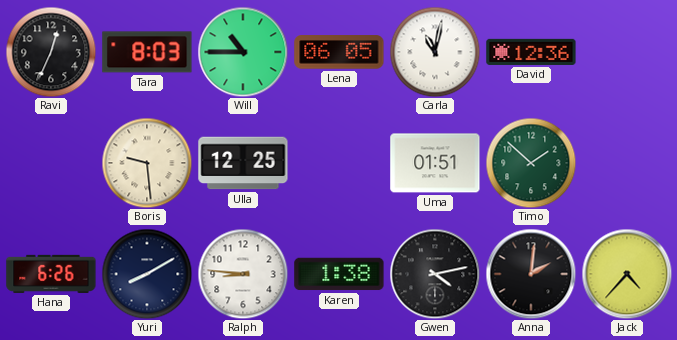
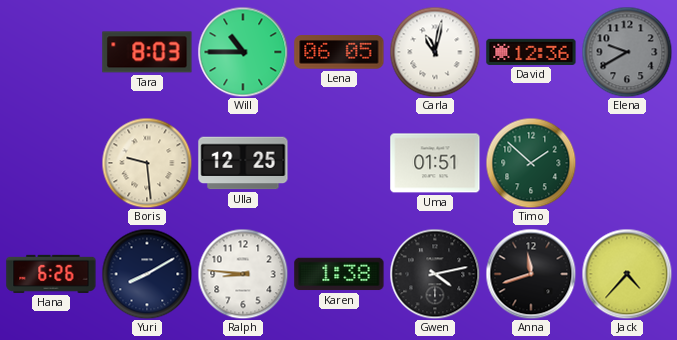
Ravi: 12:34 -> none (51, 52)
Elena: none -> 9:40 (627, 52)
Anna: 2:01 -> 11:42 (531, 274)
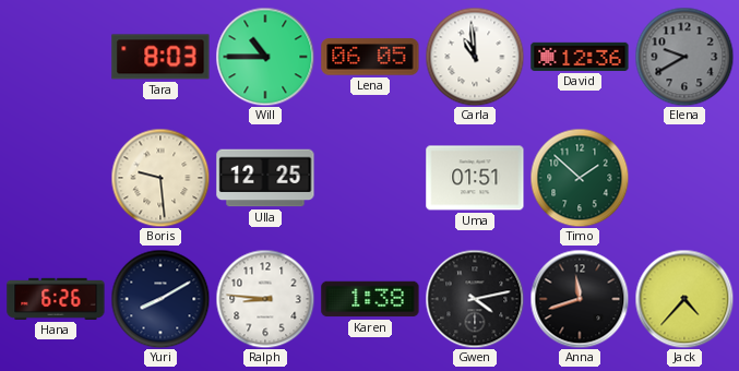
Carla: 11:02 -> 10:59 (475, 57)
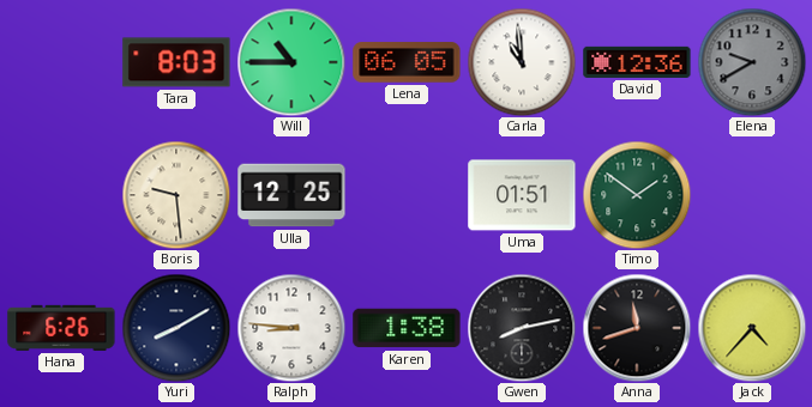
Timo: 1:52 -> 1:51 (637, 195)
Gwen: 4:13 -> 8:13 (522, 328)
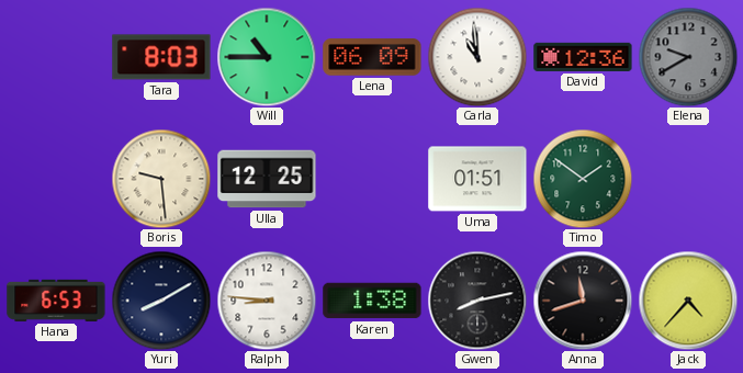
Lena: 06:05 -> 06:09 (372, 57)
Hana: 6:26 -> 6:53 (56, 301)
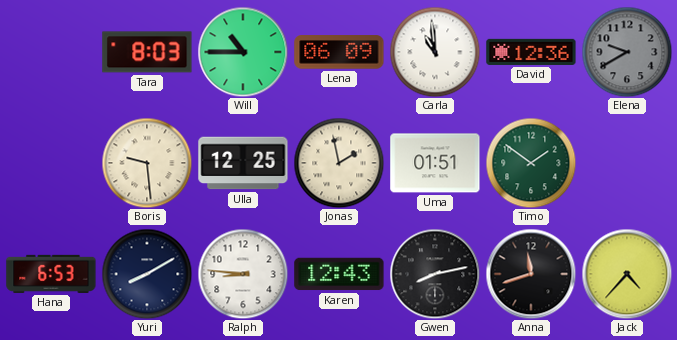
Jonas: none -> 1:58 (339, 163)
Karen: 1:38 -> 12:43 (339, 274)
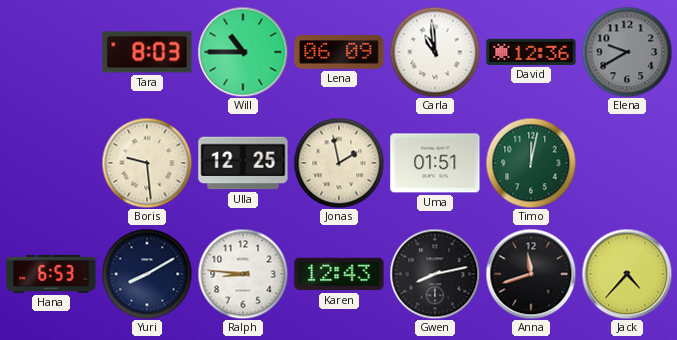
Timo: 1:51 -> 12:02 (531, 163)
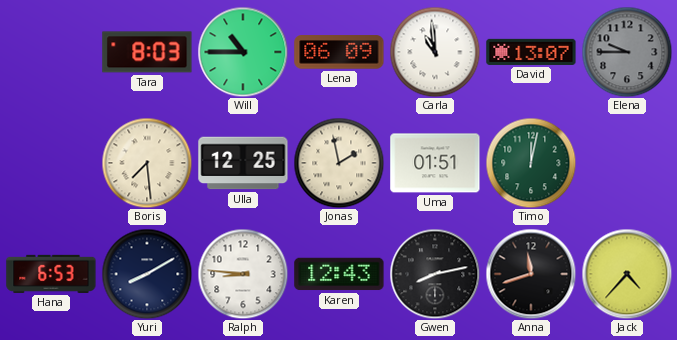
David: 12:36 -> 13:07 (531, 52)
Elena: 9:40 -> 9:45 (627, 52)
Boris: 9:29 -> 7:29 (147, 163)
